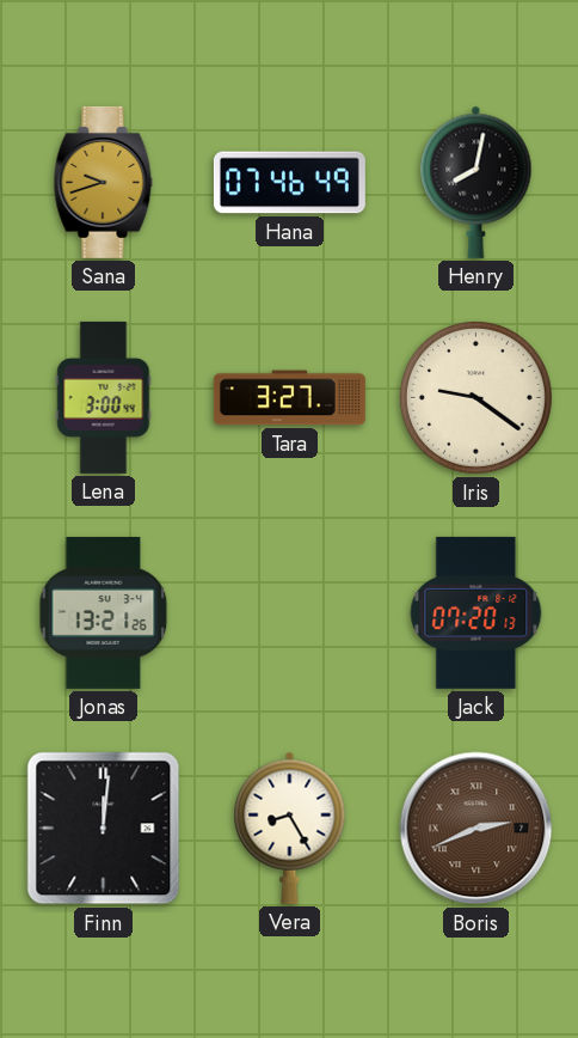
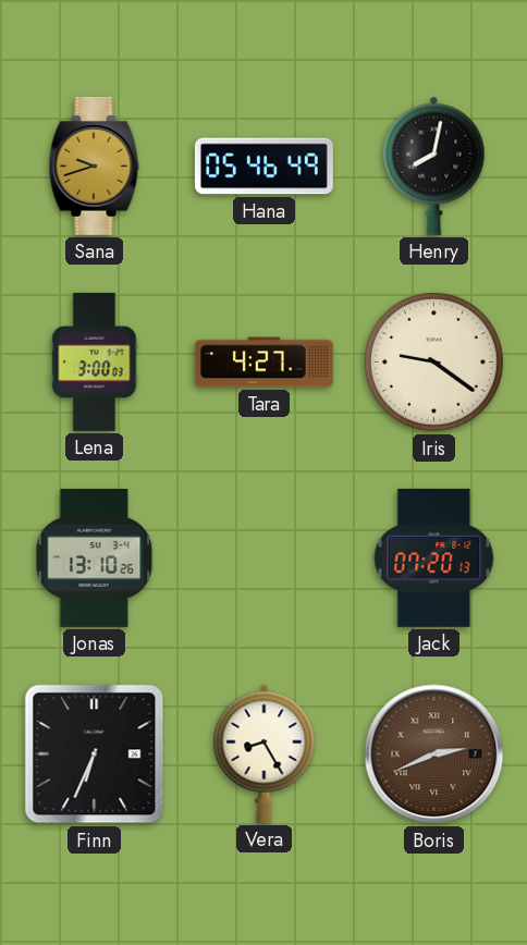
Hana: 07:46 -> 05:46 (263, 167)
Lena: 3:00:44 -> 3:00:03 (95, 361)
Tara: 3:27 -> 4:27 (263, 363)
Jonas: 13:21 -> 13:10 (95, 557)
Finn: 12:01 -> 6:34 (95, 754)
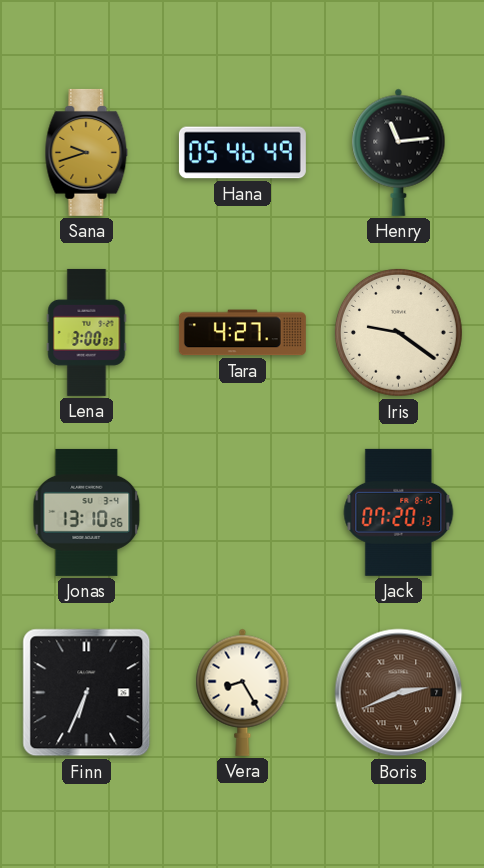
Henry: 8:02 -> 11:14 (399, 152)
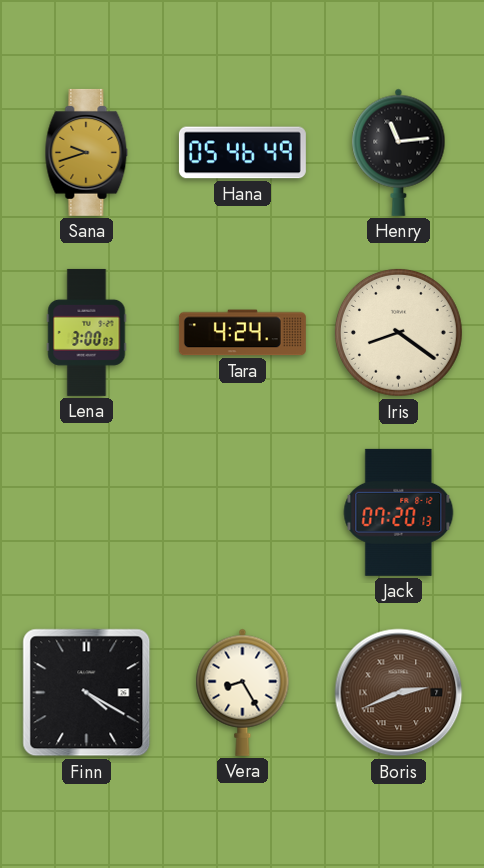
Tara: 4:27 -> 4:24 (242, 333)
Iris: 9:21 -> 8:21 (398, 332)
Jonas: 13:10 -> none (87, 512)
Finn: 6:34 -> 4:20 (87, 693)
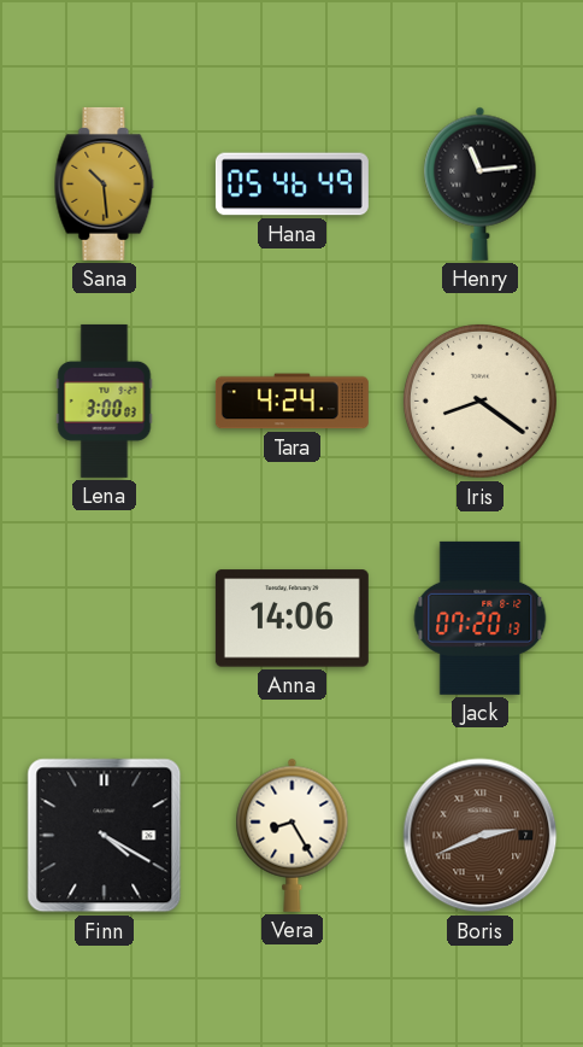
Sana: 9:42 -> 10:29 (105, 183)
Anna: none -> 14:06 (291, 619)
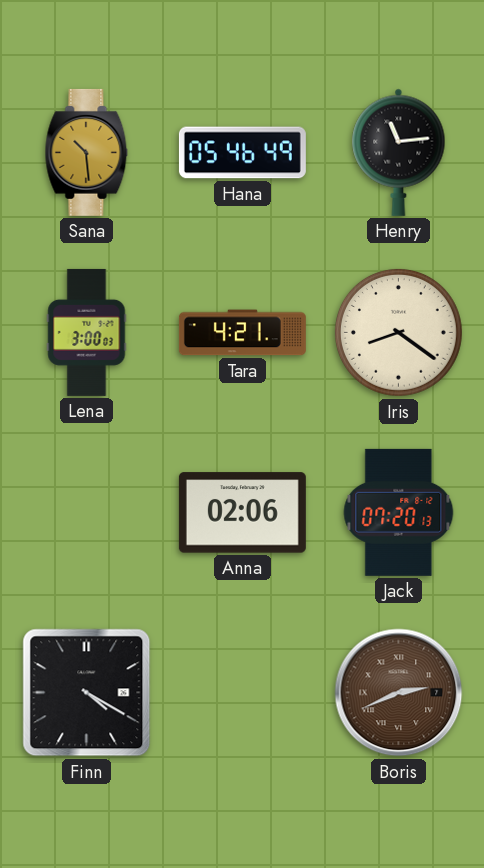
Tara: 4:24 -> 4:21 (242, 333)
Anna: 14:06 -> 02:06 (242, 513)
Vera: 8:25 -> none (293, 835)
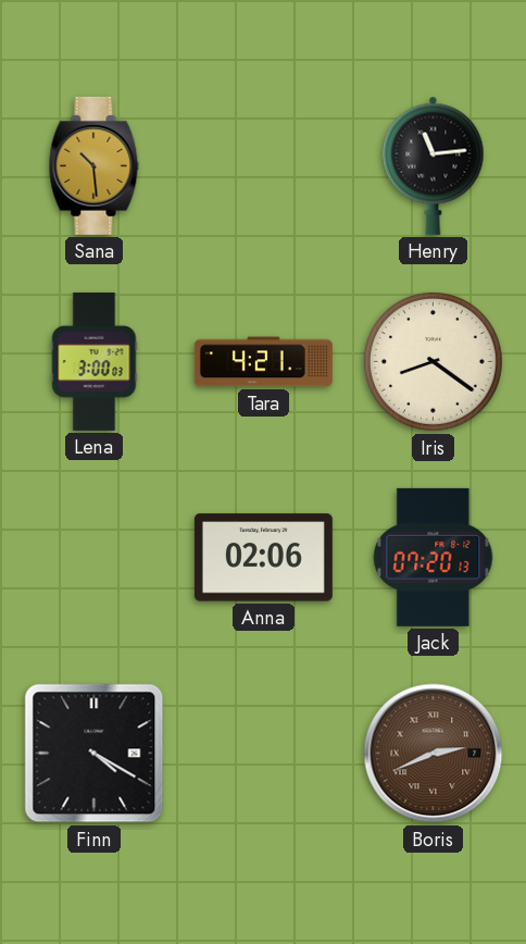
Hana: 05:46 -> none (242, 153)
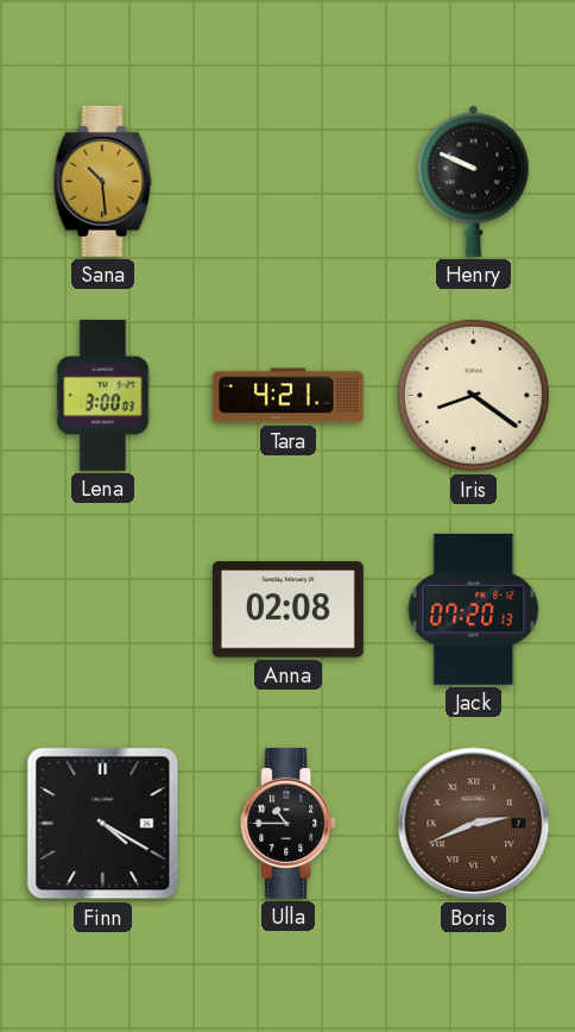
Henry: 11:14 -> 9:49 (474, 181)
Anna: 02:06 -> 02:08 (287, 610)
Ulla: none -> 10:45 (289, 823)
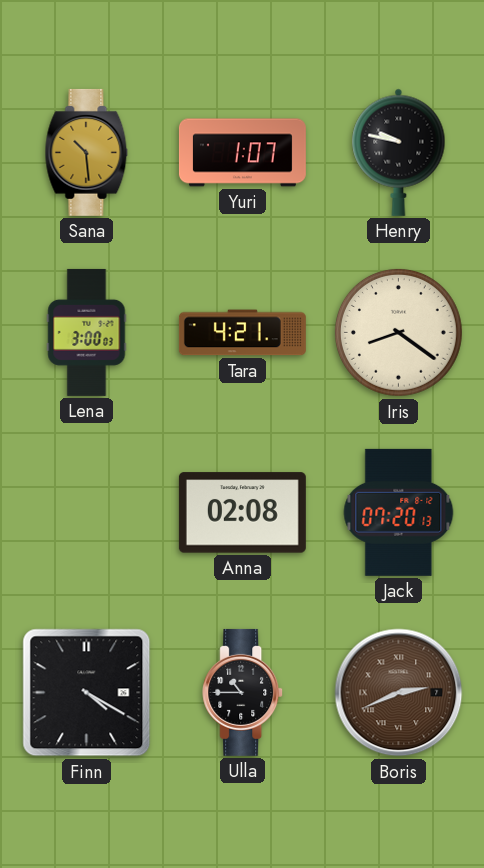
Yuri: none -> 1:07 (242, 153)
Henry: 9:49 -> 9:47 (399, 152)
